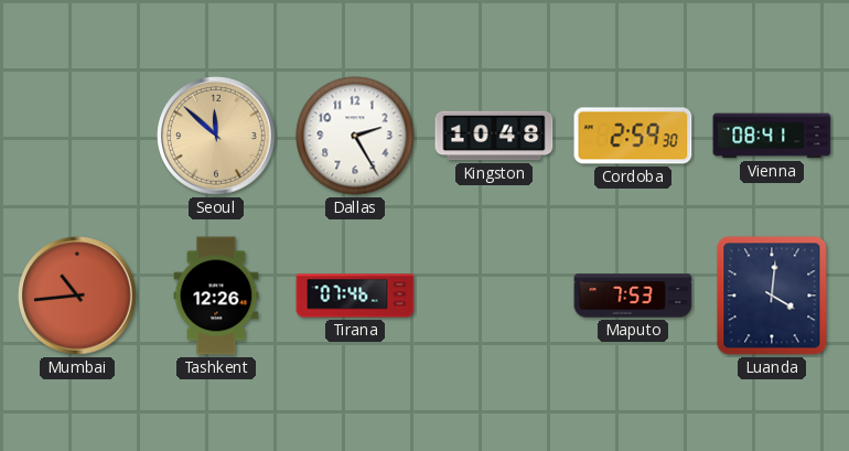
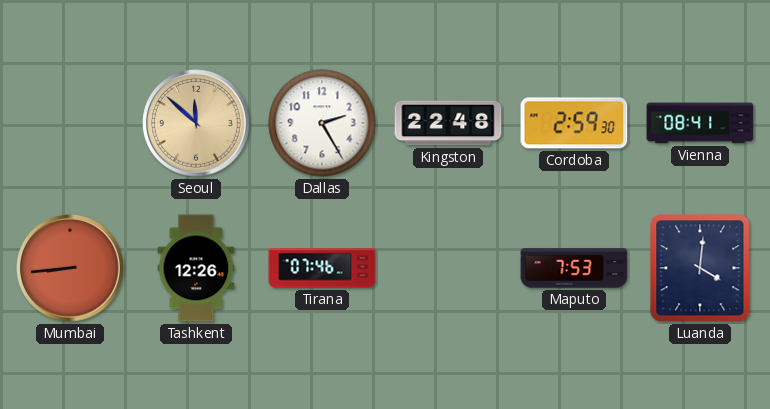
Kingston: 10:48 -> 22:48 (448, 123)
Mumbai: 10:44 -> 8:44 (70, 268)
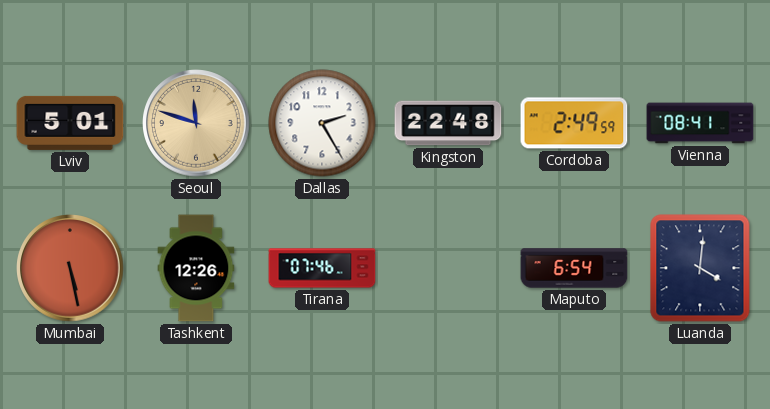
Lviv: none -> 5:01 (70, 123)
Seoul: 11:52 -> 11:48 (196, 123)
Cordoba: 2:59 -> 2:49 (574, 123)
Mumbai: 8:44 -> 5:28 (70, 268)
Maputo: 7:53 -> 6:54 (574, 268)
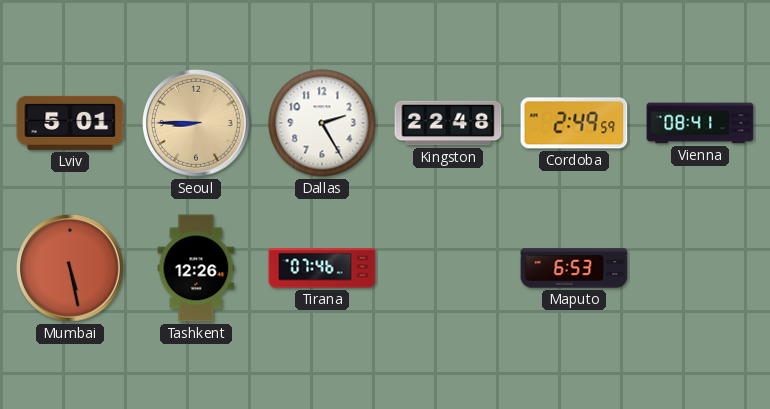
Seoul: 11:48 -> 8:45 (196, 123)
Maputo: 6:54 -> 6:53 (574, 268)
Luanda: 4:01 -> none (700, 268)
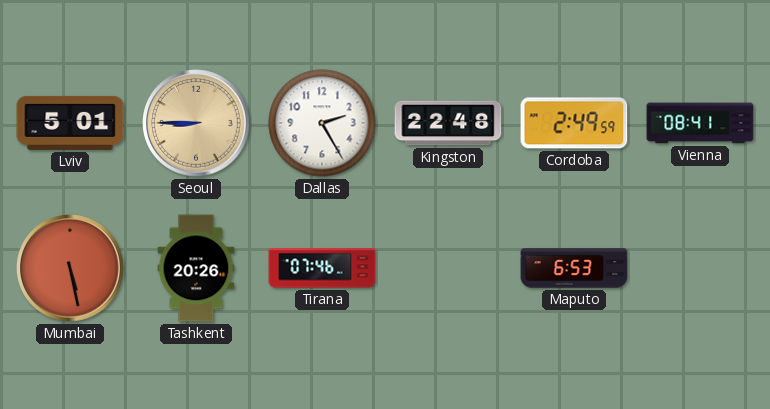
Tashkent: 12:26 -> 20:26 (196, 268)
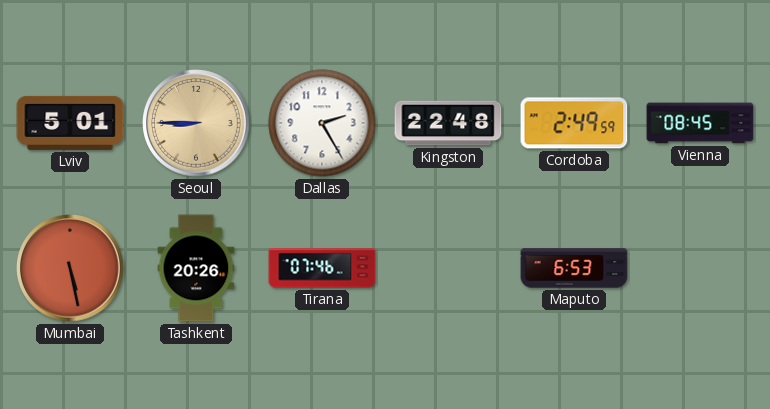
Vienna: 08:41 -> 08:45 (700, 123)
